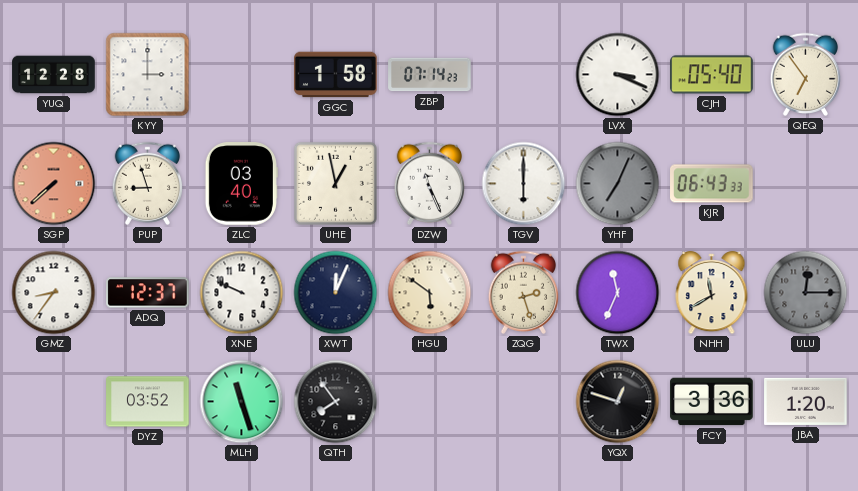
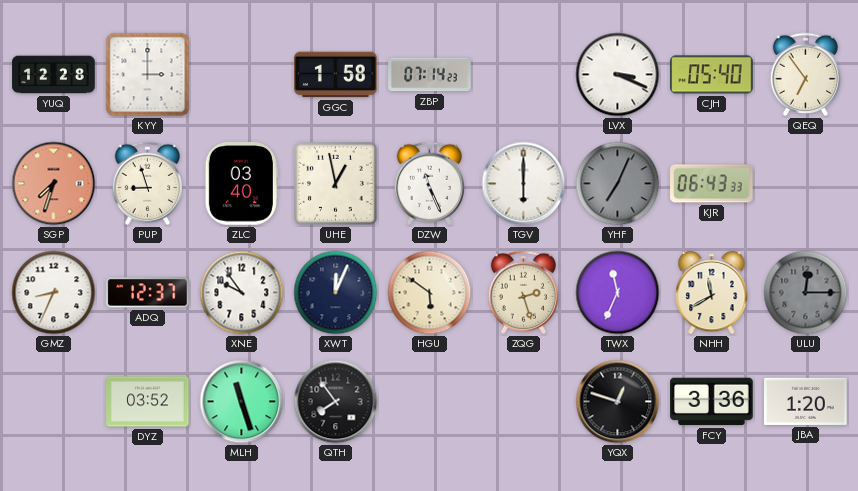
SGP: 7:38 -> 7:33 (54, 184)
GMZ: 8:36 -> 8:34 (54, 293)
XNE: 9:49 -> 9:54 (242, 293)
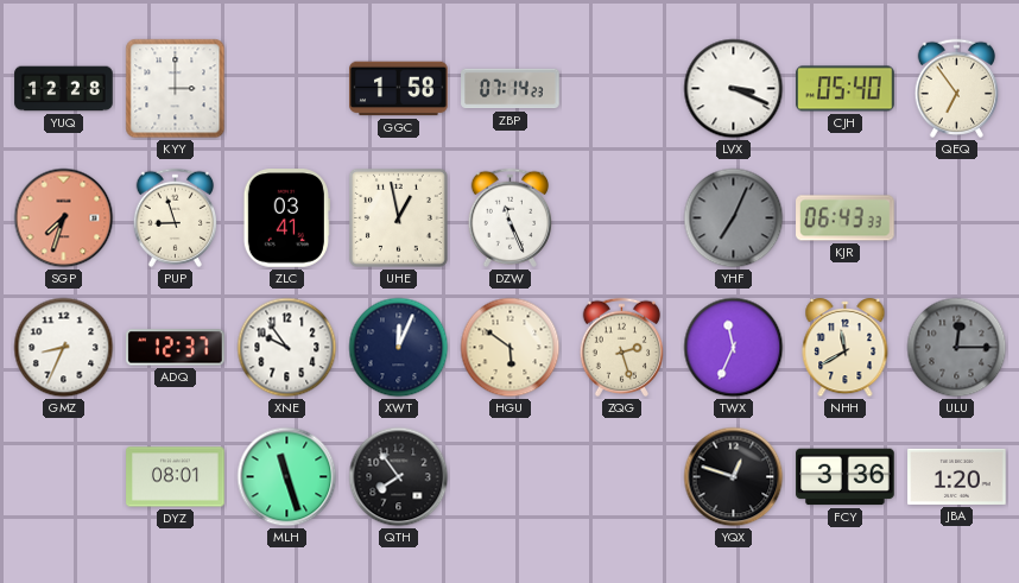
ZLC: 03:40 -> 03:41 (286, 218)
TGV: 6:00 -> none (524, 184)
DYZ: 03:52 -> 08:01 (176, 477)
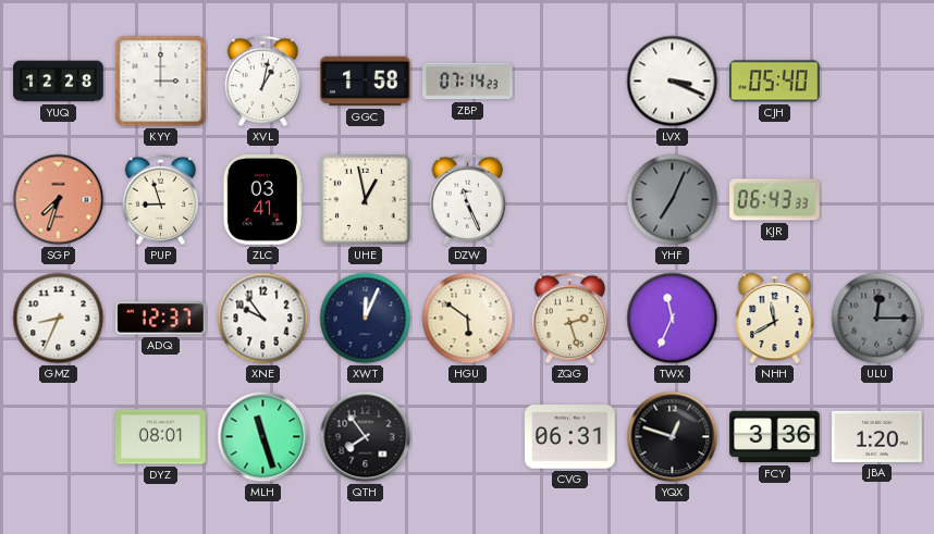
XVL: none -> 1:02 (263, 80)
QEQ: 6:54 -> none (957, 88)
CVG: none -> 06:31 (570, 437)
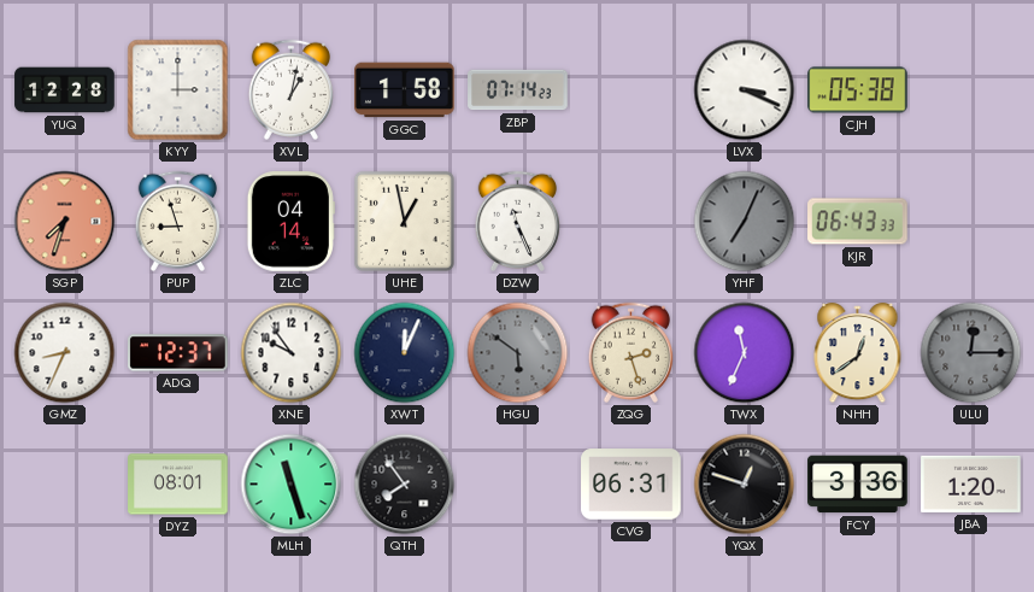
CJH: 05:40 -> 05:38 (858, 90)
ZLC: 03:41 -> 04:14 (290, 222)
HGU dial: cream -> grey (518, 353)
NHH: 11:40 -> 12:39 (858, 354)
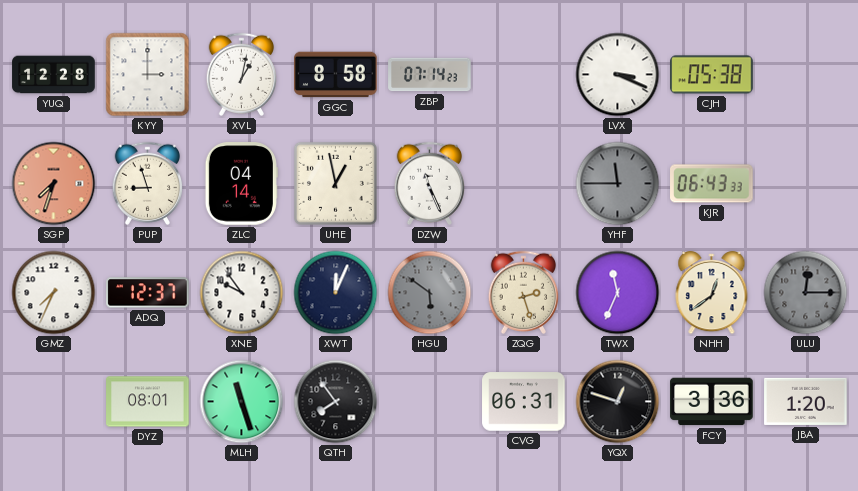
GGC: 1:58 -> 8:58 (336, 75)
YHF: 7:04 -> 11:45 (618, 184)
GMZ: 8:34 -> 7:34 (54, 293)
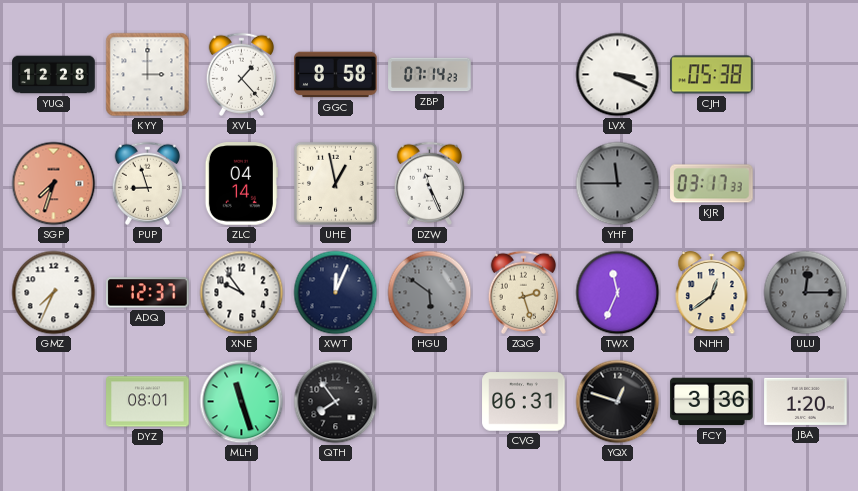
XVL: 1:02 -> 1:23 (242, 74)
KJR: 06:43 -> 03:17 (712, 184)
